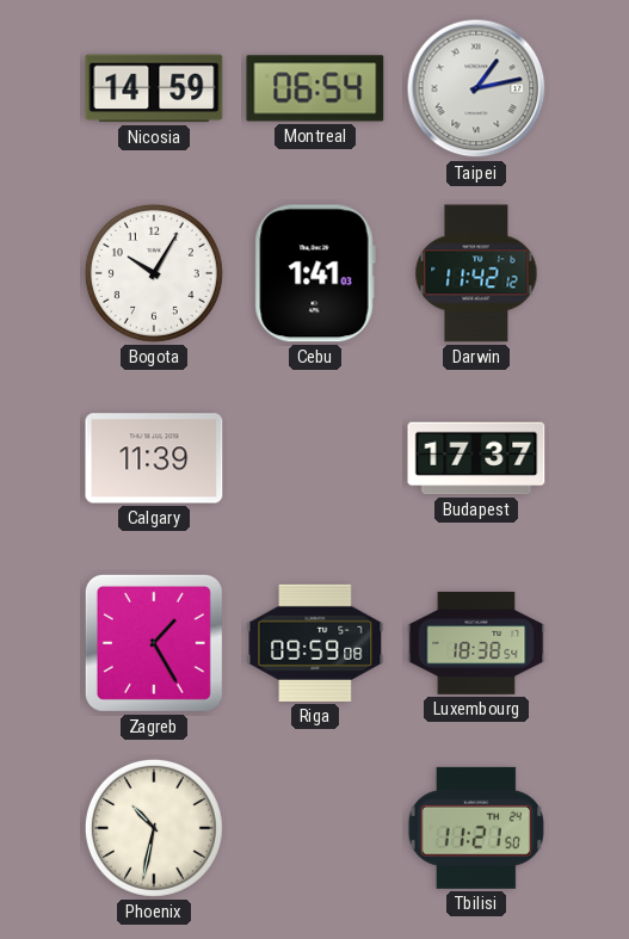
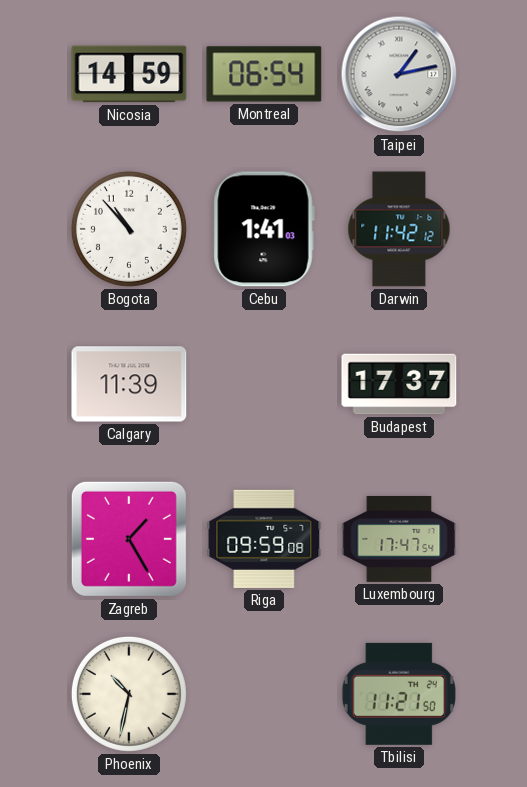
Bogota: 10:05 -> 10:53 (129, 229)
Luxembourg: 18:38 -> 17:47 (399, 539)
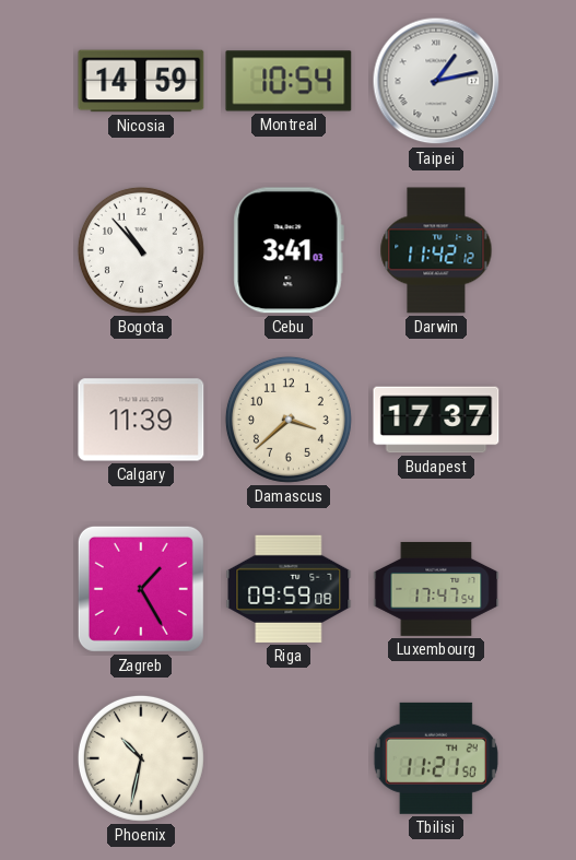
Montreal: 06:54 -> 10:54 (289, 81)
Cebu: 1:41 -> 3:41 (289, 250)
Damascus: none -> 3:38 (289, 420)
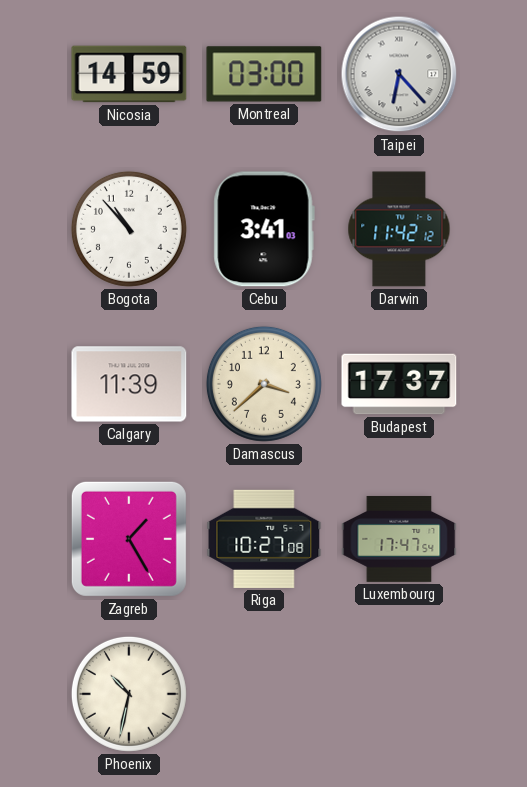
Montreal: 10:54 -> 03:00 (264, 74)
Taipei: 1:13 -> 6:23 (399, 74)
Riga: 09:59 -> 10:27 (264, 539)
Tbilisi: 11:21 -> none (436, 758)
